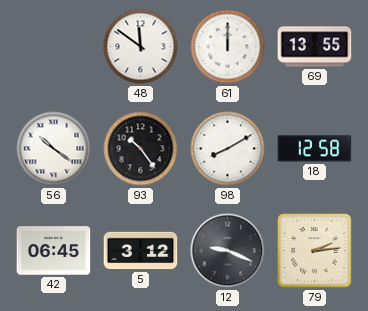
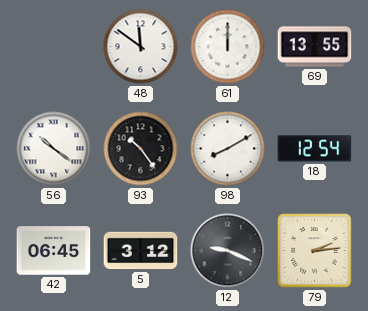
18: 12:58 -> 12:54 (315, 149)
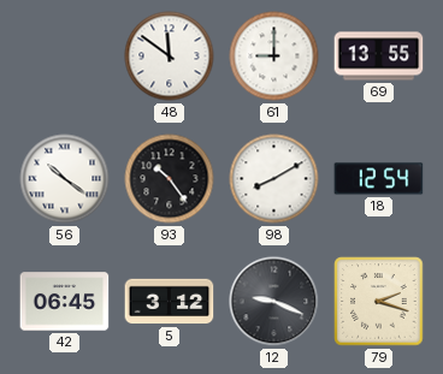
61: 12:00 -> 9:00 (274, 57)
79: 2:14 -> 2:18 (379, 302)
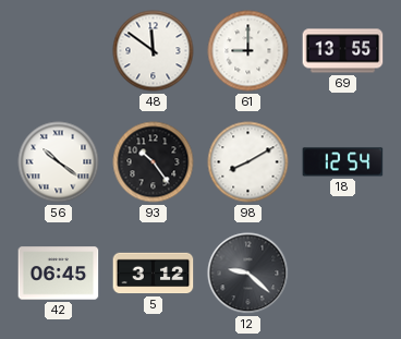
12: 9:19 -> 9:22 (248, 274)
79: 2:18 -> none (379, 302)
